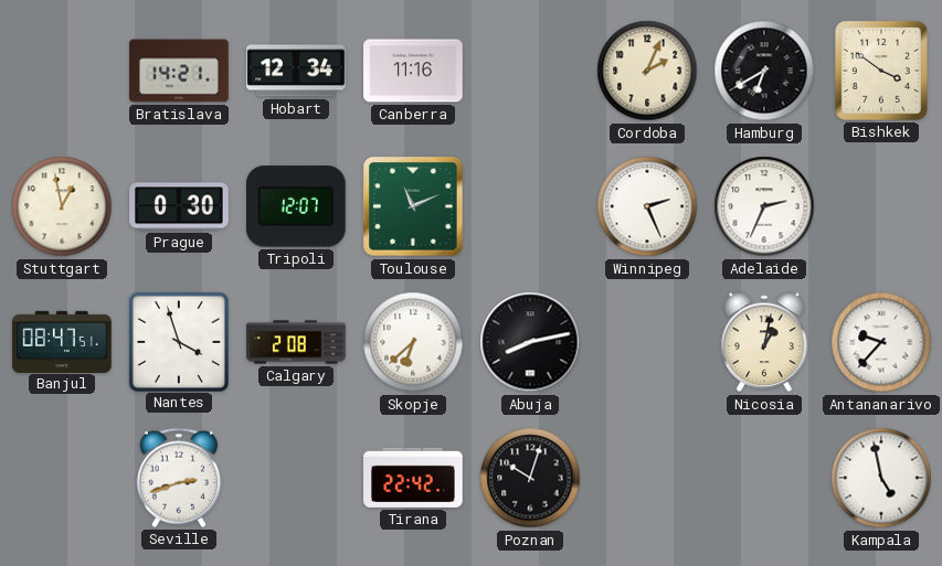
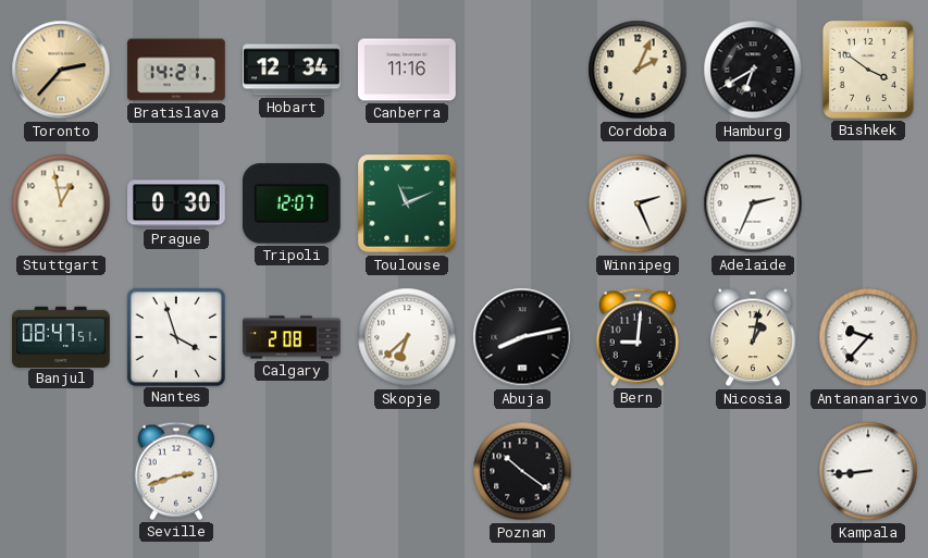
Toronto: none -> 2:37 (61, 70)
Bern: none -> 9:01 (636, 337)
Tirana: 22:42 -> none (413, 478)
Poznan: 10:03 -> 10:21 (522, 471)
Kampala: 4:58 -> 8:44 (868, 471)
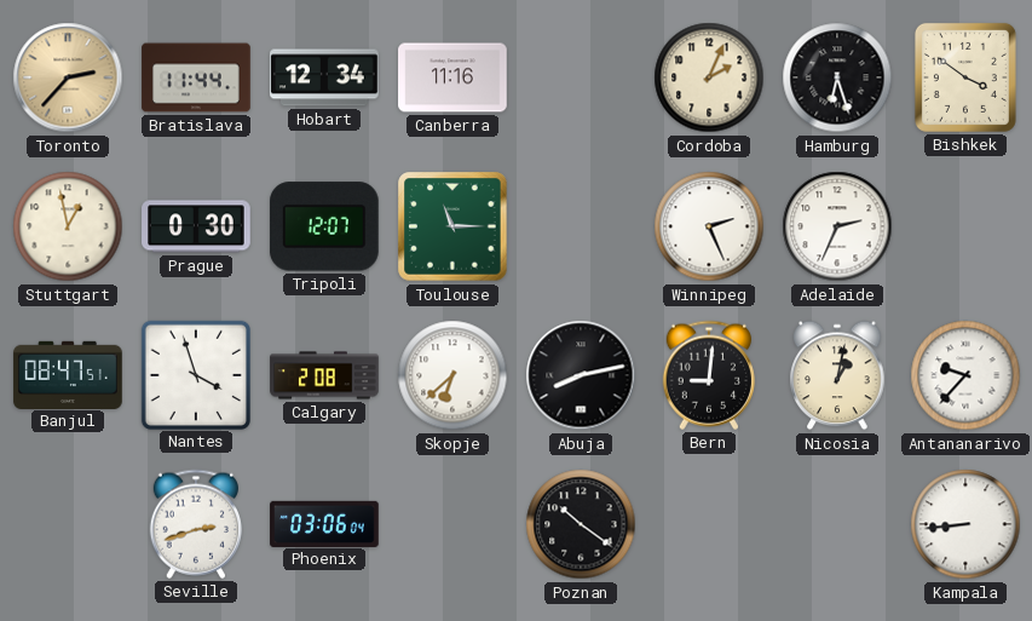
Bratislava: 14:21 -> 11:44 (196, 77)
Hamburg: 6:40 -> 6:27 (837, 77)
Toulouse: 11:11 -> 11:15 (452, 226)
Phoenix: none -> 03:06 (324, 523)
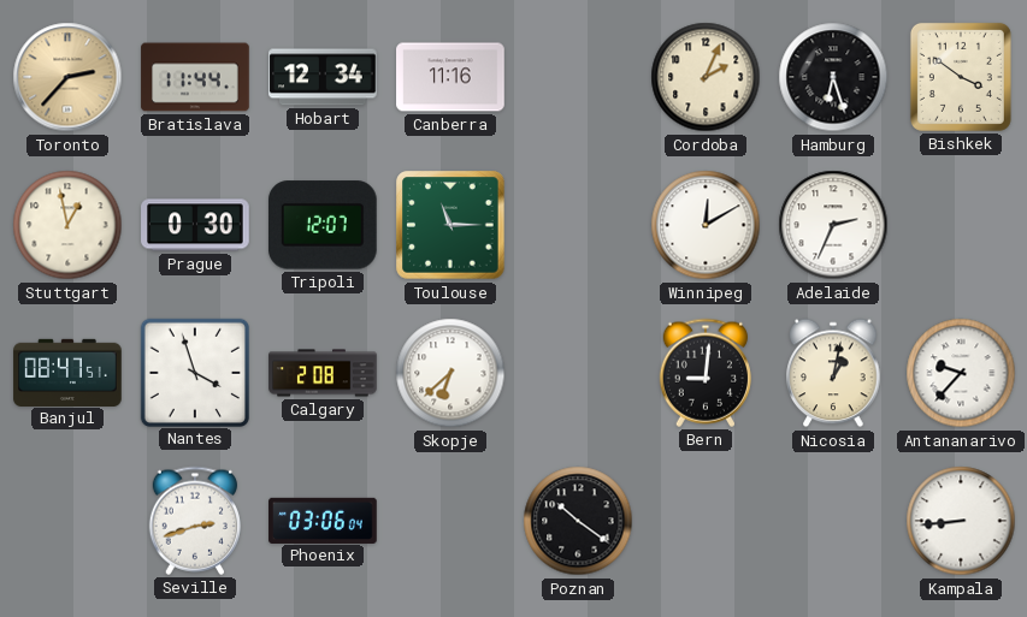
Winnipeg: 2:26 -> 12:10 (706, 225)
Abuja: 8:13 -> none (581, 375)
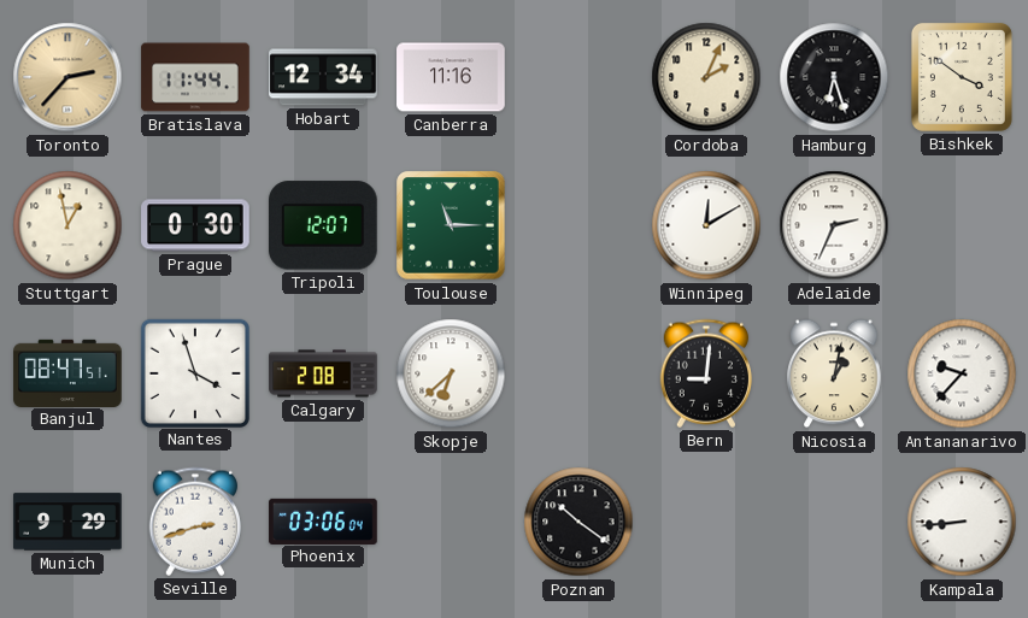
Munich: none -> 9:29 (67, 522)
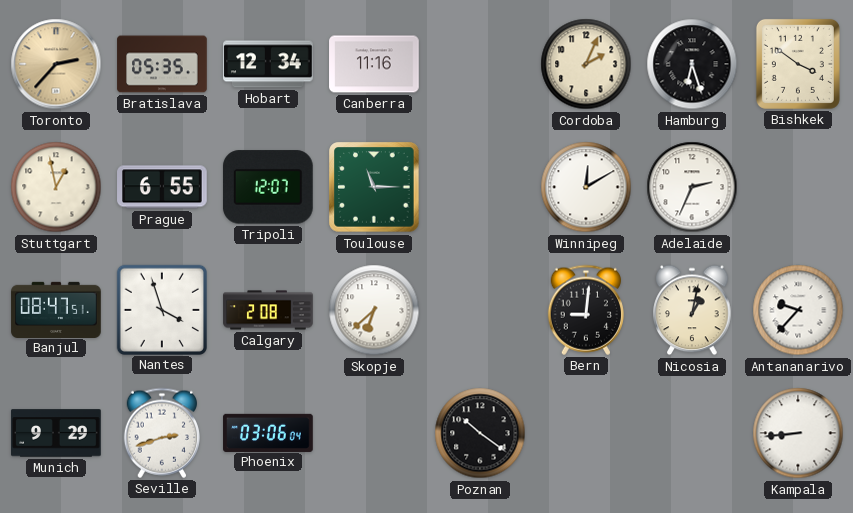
Bratislava: 11:44 -> 05:35 (162, 64)
Prague: 0:30 -> 6:55 (162, 187)
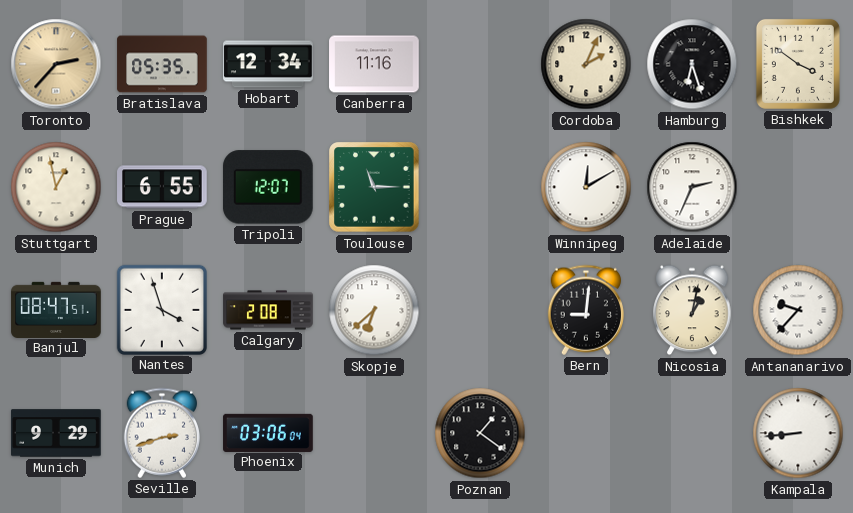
Poznan: 10:21 -> 1:21 (480, 433)
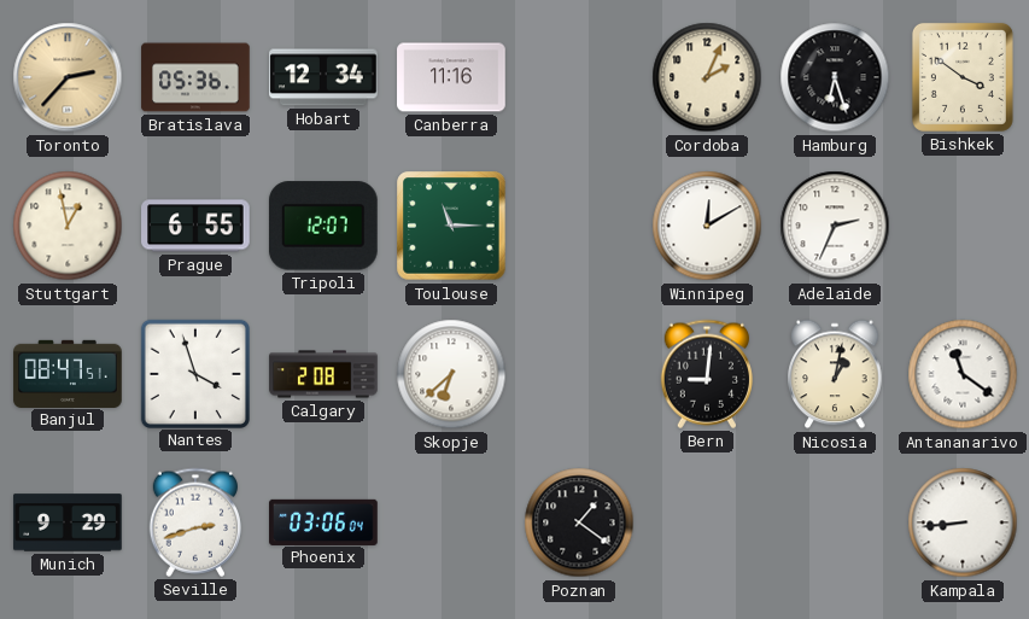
Bratislava: 05:35 -> 05:36 (195, 77)
Antananarivo: 9:37 -> 11:21 (963, 374)
